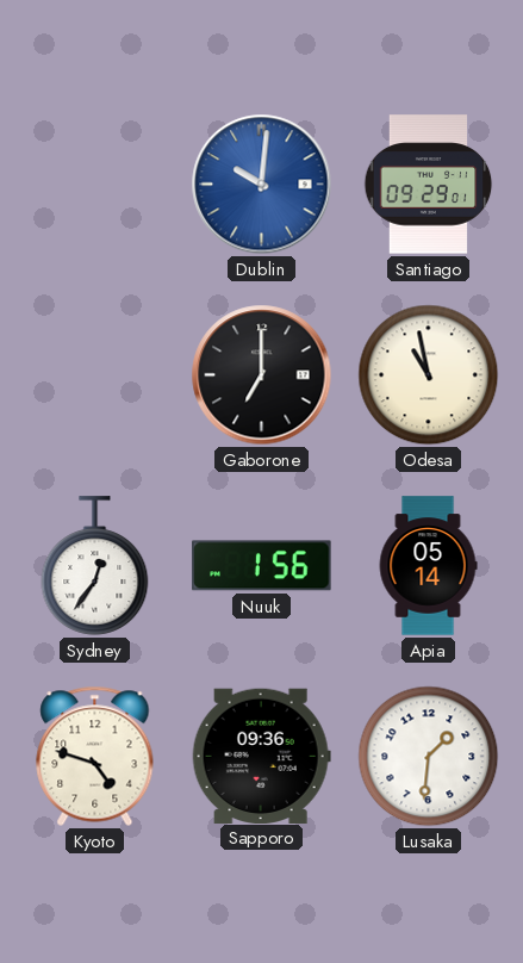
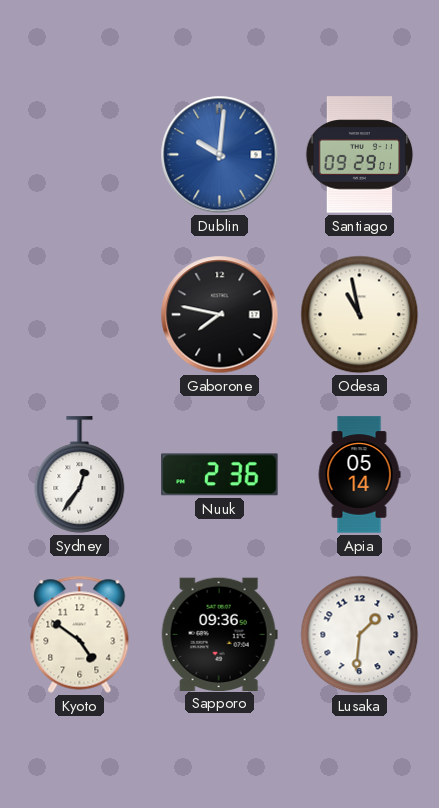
Gaborone: 7:00 -> 7:47 (220, 315)
Nuuk: 1:56 -> 2:36 (220, 475)
Kyoto: 4:48 -> 4:51 (80, 634)
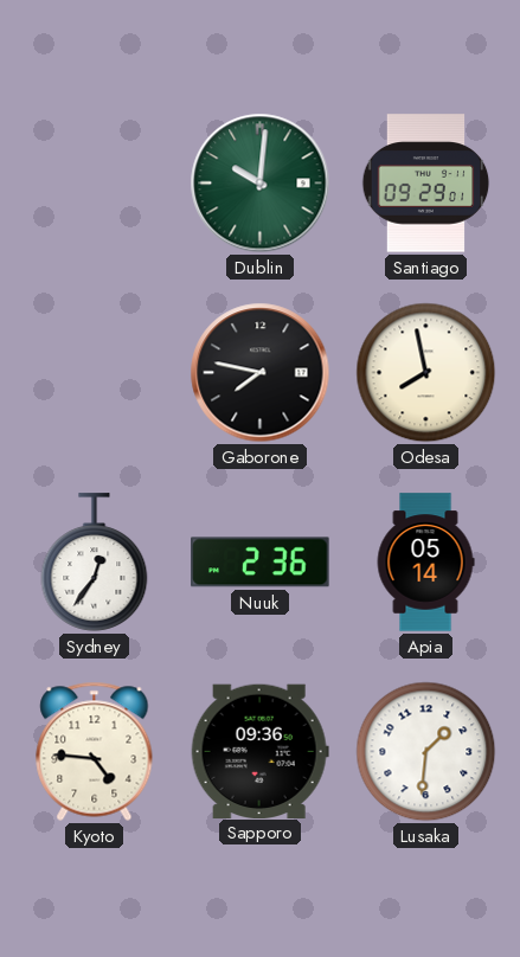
Dublin dial: blue -> green (261, 184)
Odesa: 10:58 -> 7:58 (426, 373)
Kyoto: 4:51 -> 4:46 (95, 751)
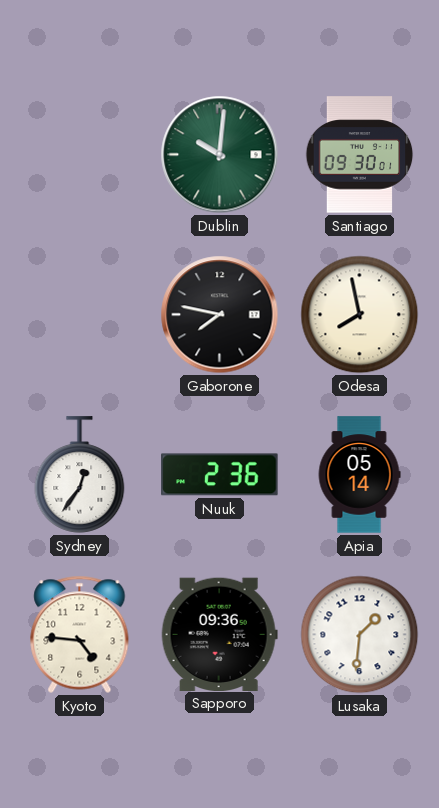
Santiago: 09:29 -> 09:30 (360, 155)
